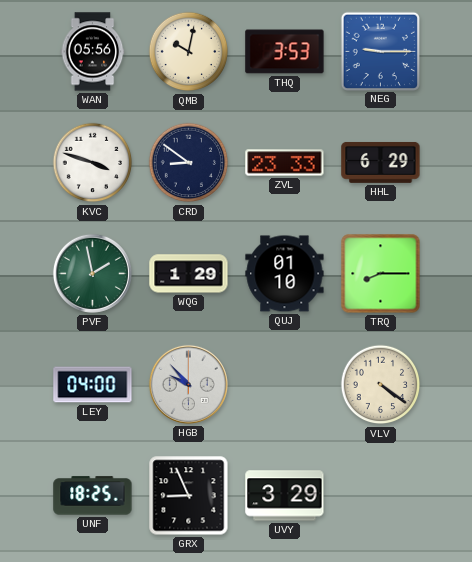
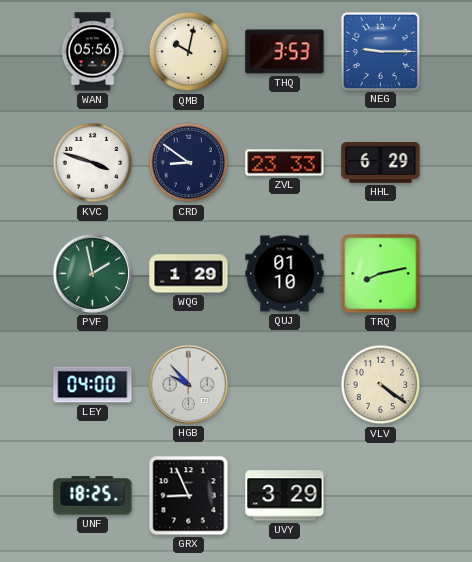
TRQ: 8:15 -> 8:13 (381, 274)
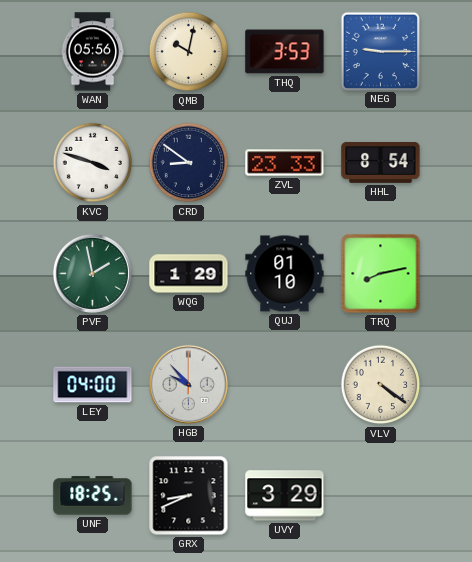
HHL: 6:29 -> 8:54 (381, 162)
GRX: 8:56 -> 8:41 (189, 496)
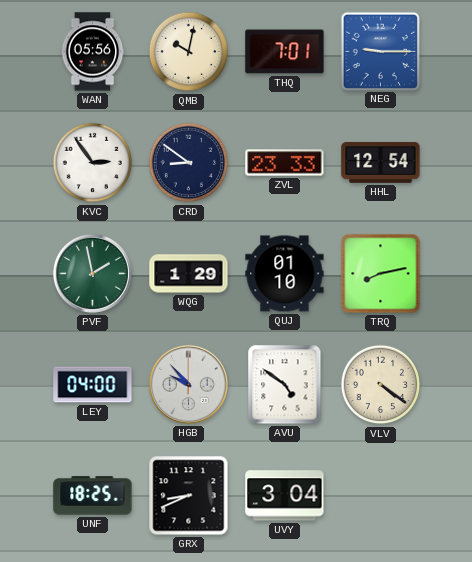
THQ: 3:53 -> 7:01 (285, 52)
KVC: 3:48 -> 2:54 (93, 163)
HHL: 8:54 -> 12:54 (381, 162)
AVU: none -> 4:51 (285, 385)
UVY: 3:29 -> 3:04 (285, 496)
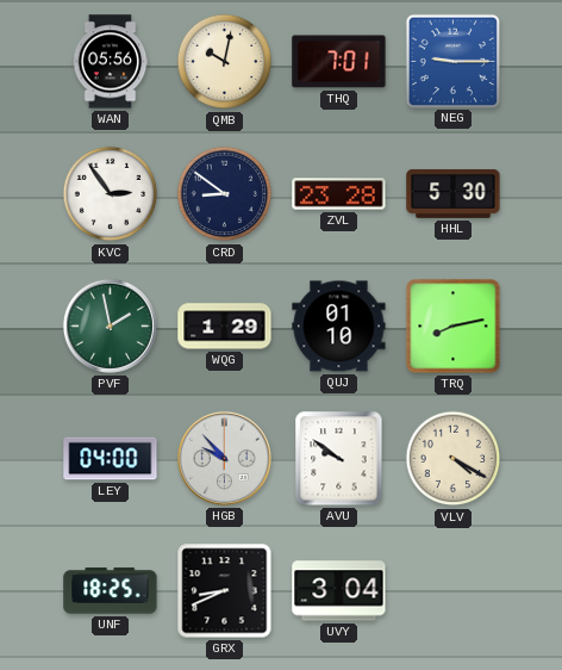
ZVL: 23:33 -> 23:28 (339, 194)
HHL: 12:54 -> 5:30 (454, 193)
AVU: 4:51 -> 9:51 (339, 459)
VLV: 4:21 -> 4:20 (454, 459)
